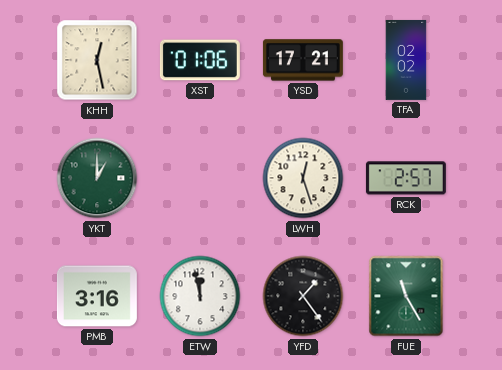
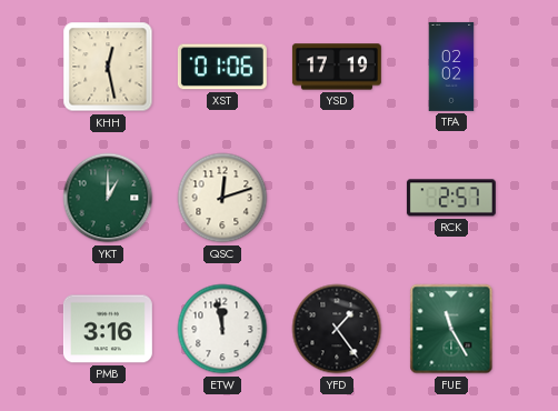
YSD: 17:21 -> 17:19 (337, 67)
QSC: none -> 12:12 (222, 198)
LWH: 12:27 -> none (303, 178)
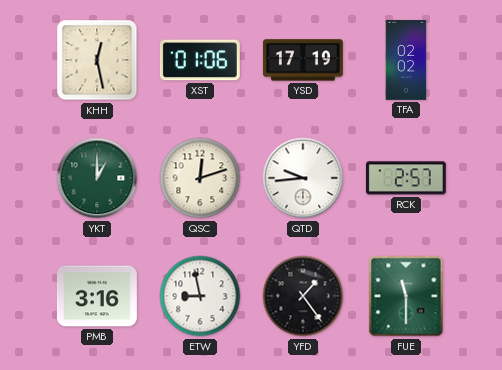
QTD: none -> 9:44 (303, 178)
ETW: 11:58 -> 8:58 (200, 296)
FUE: 11:25 -> 11:30 (406, 296)
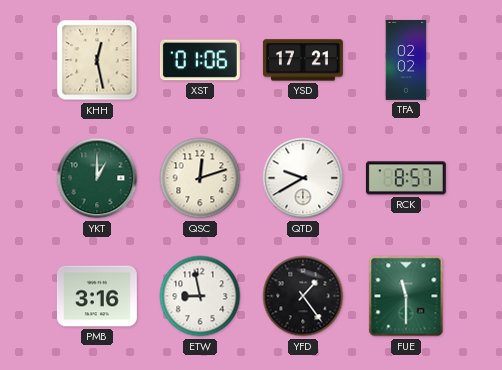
YSD: 17:19 -> 17:21 (303, 60)
QTD: 9:44 -> 9:40 (303, 178)
RCK: 2:57 -> 8:57 (406, 178)
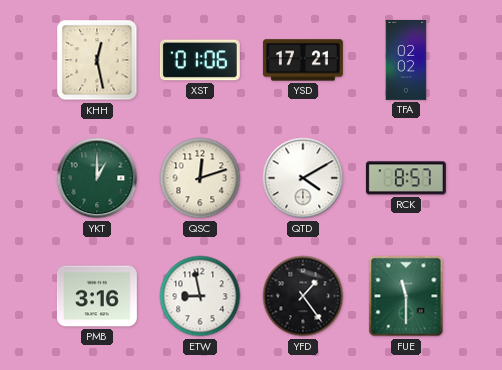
QTD: 9:40 -> 4:10 (303, 178)
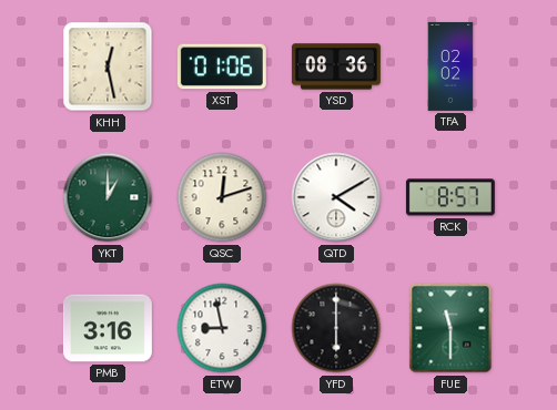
YSD: 17:21 -> 08:36 (336, 66)
YFD: 1:24 -> 6:00 (336, 328)
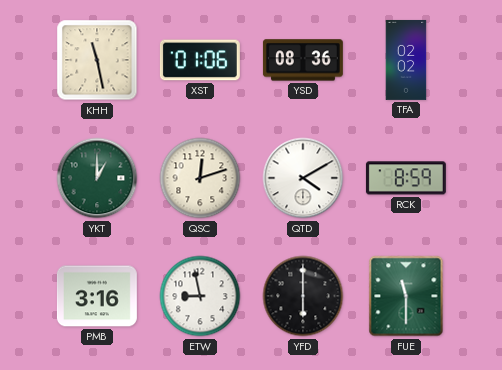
KHH: 12:28 -> 11:28 (97, 60)
RCK: 8:57 -> 8:59 (406, 178)
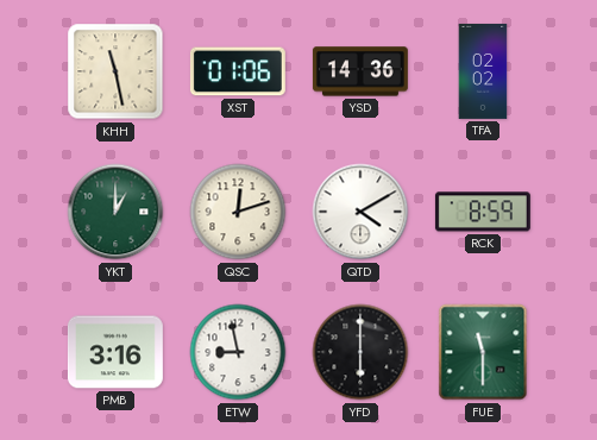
YSD: 08:36 -> 14:36 (360, 71)
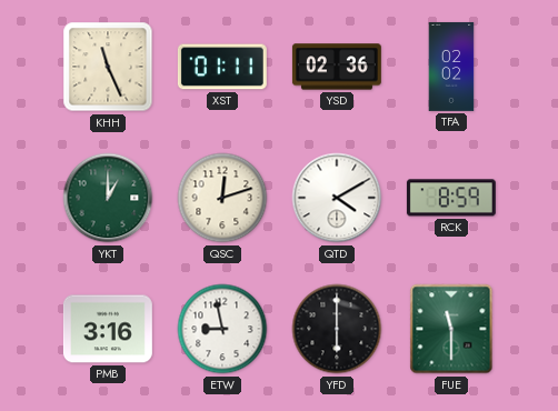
KHH: 11:28 -> 11:26 (108, 67)
XST: 01:06 -> 01:11 (222, 67)
YSD: 14:36 -> 02:36 (337, 67)
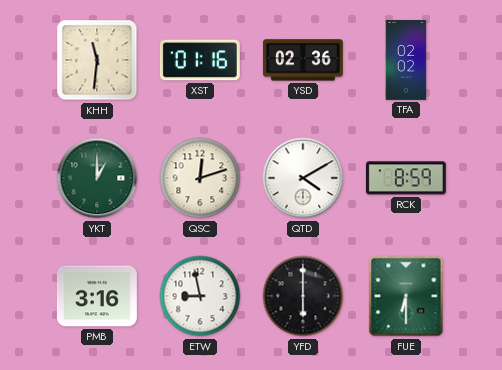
KHH: 11:26 -> 11:31 (97, 60)
XST: 01:11 -> 01:16 (200, 60)
FUE: 11:30 -> 6:30 (406, 296)
